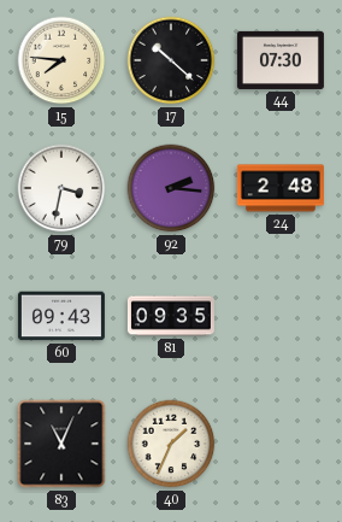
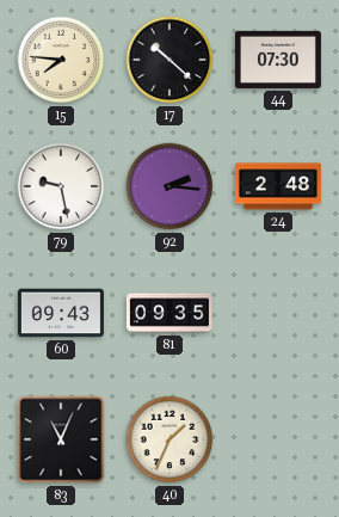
79: 3:32 -> 9:28 (61, 186)
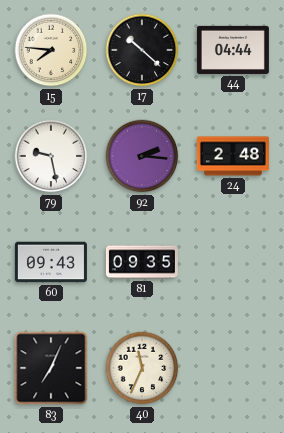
44: 07:30 -> 04:44 (233, 50)
83: 11:04 -> 7:04 (51, 368)
40: 1:34 -> 11:34 (142, 368)
